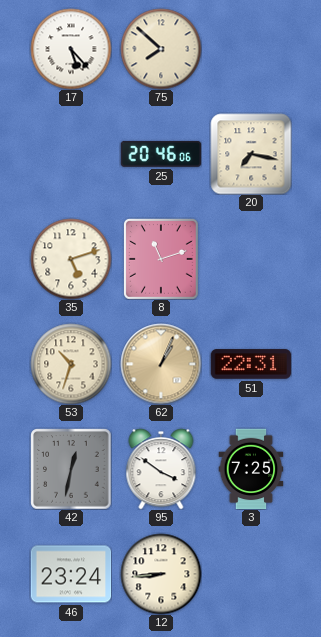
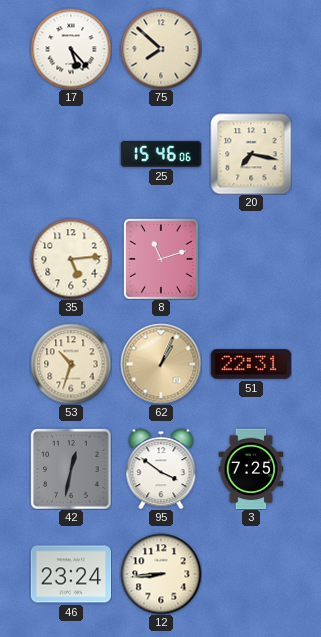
25: 20:46 -> 15:46 (161, 154)
35: 5:12 -> 5:14 (71, 259)
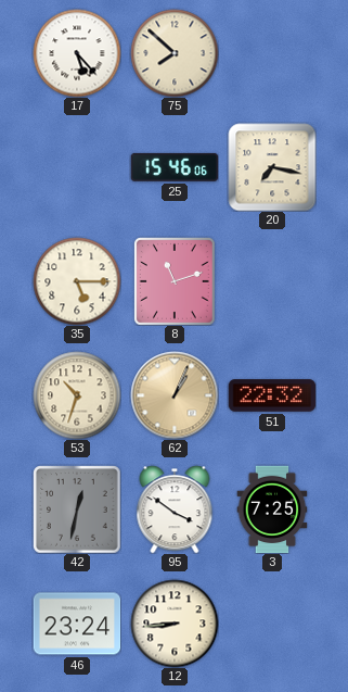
35: 5:14 -> 5:15 (77, 281)
51: 22:31 -> 22:32 (272, 395)
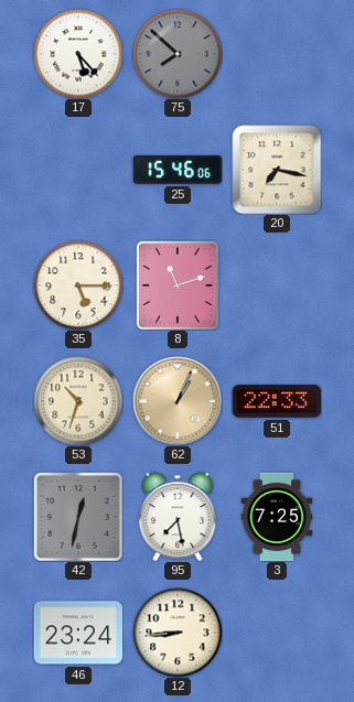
75 dial: cream -> grey (178, 54)
51: 22:32 -> 22:33 (277, 401)
95: 3:51 -> 7:28 (178, 517)
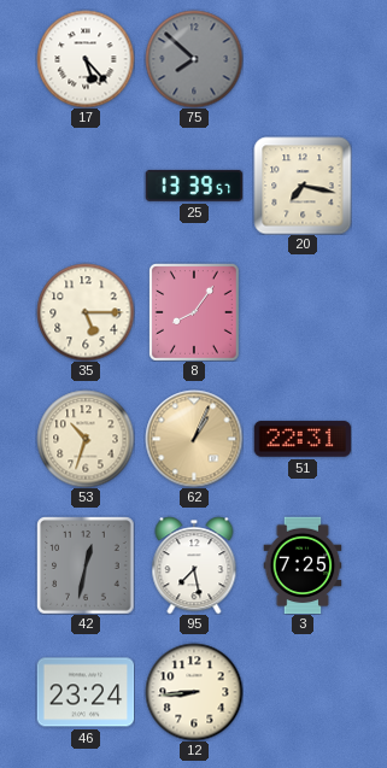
25: 15:46 -> 13:39 (194, 186)
8: 11:12 -> 8:06 (195, 312)
51: 22:33 -> 22:31 (303, 439)
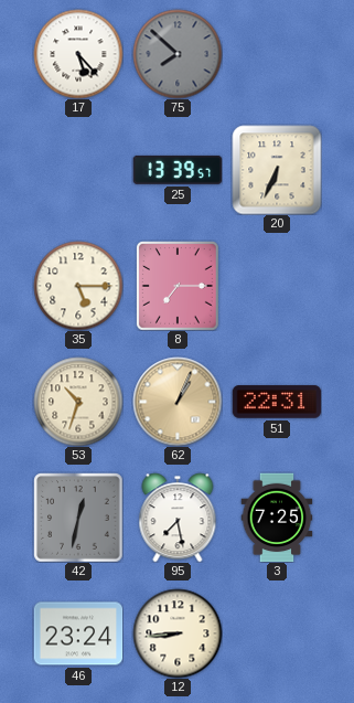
20: 7:17 -> 6:34 (277, 170)
8: 8:06 -> 7:15 (179, 286)
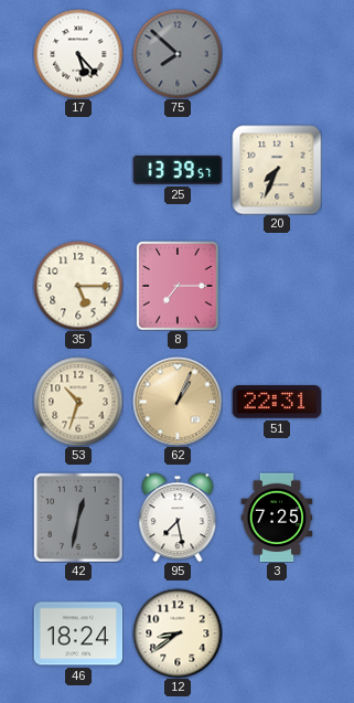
20: 6:34 -> 7:34 (277, 170)
46: 23:24 -> 18:24 (78, 633)
12: 8:44 -> 8:39 (178, 633)
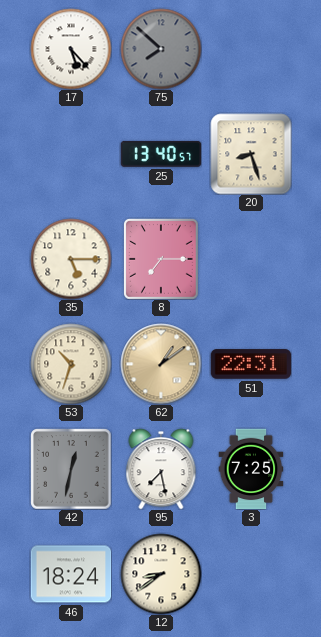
25: 13:39 -> 13:40 (161, 154)
20: 7:34 -> 8:27 (251, 154)
62: 1:04 -> 1:09 (161, 364)
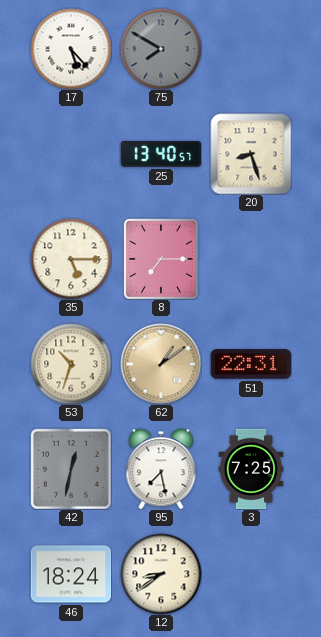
75: 7:52 -> 7:50 (161, 49)
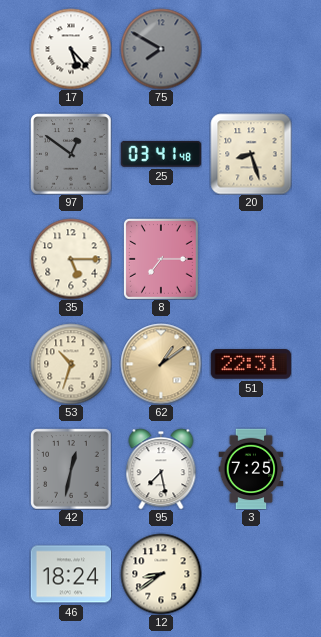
97: none -> 12:51 (71, 154)
25: 13:40 -> 03:41 (161, 154)
